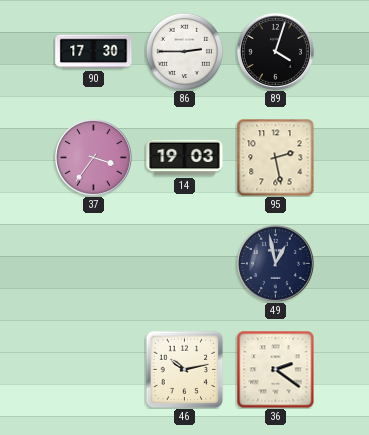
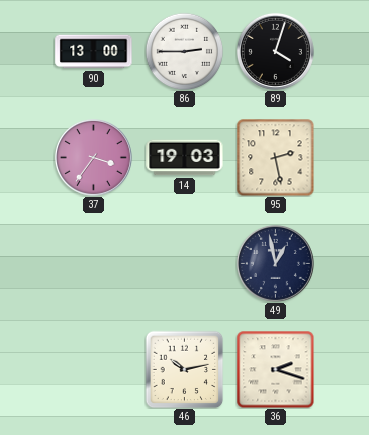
90: 17:30 -> 13:00 (94, 52)
36: 2:21 -> 2:18 (275, 369)
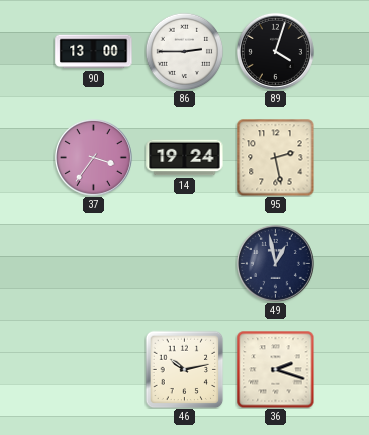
14: 19:03 -> 19:24 (185, 158)
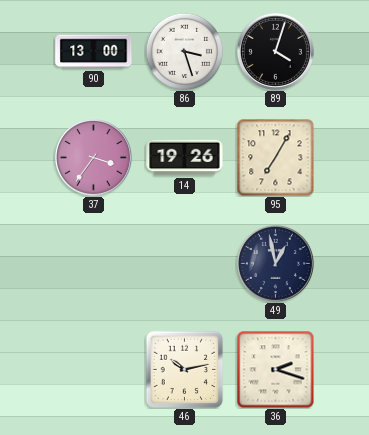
86: 2:45 -> 3:27 (184, 51)
14: 19:24 -> 19:26 (185, 158)
95: 2:28 -> 7:05 (275, 157)
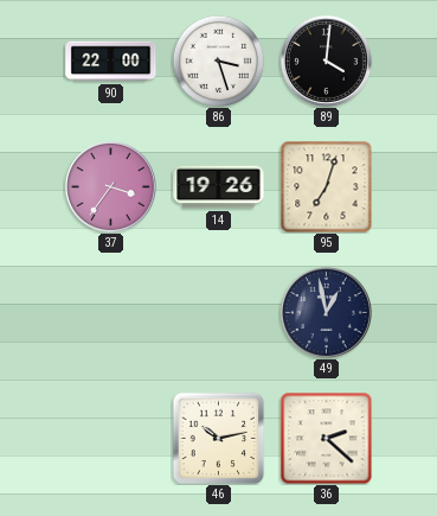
90: 13:00 -> 22:00 (111, 62)
89: 4:03 -> 4:01 (326, 60)
95: 7:05 -> 7:03 (326, 186)
36: 2:18 -> 2:22 (326, 438)
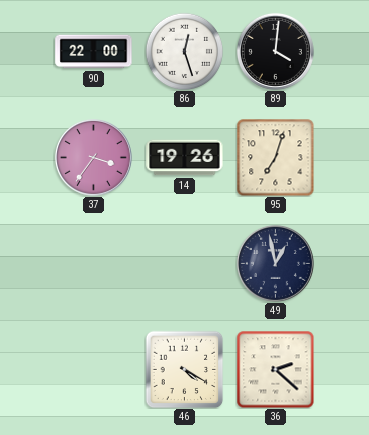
86: 3:27 -> 12:27 (184, 51)
46: 10:13 -> 4:20 (184, 369)
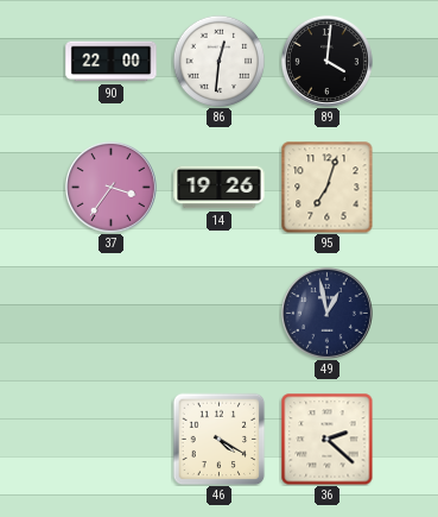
86: 12:27 -> 12:31 (218, 61)
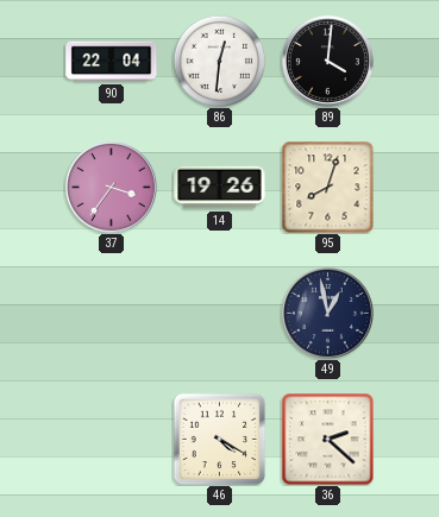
90: 22:00 -> 22:04 (112, 62)
95: 7:03 -> 8:03 (327, 187)
